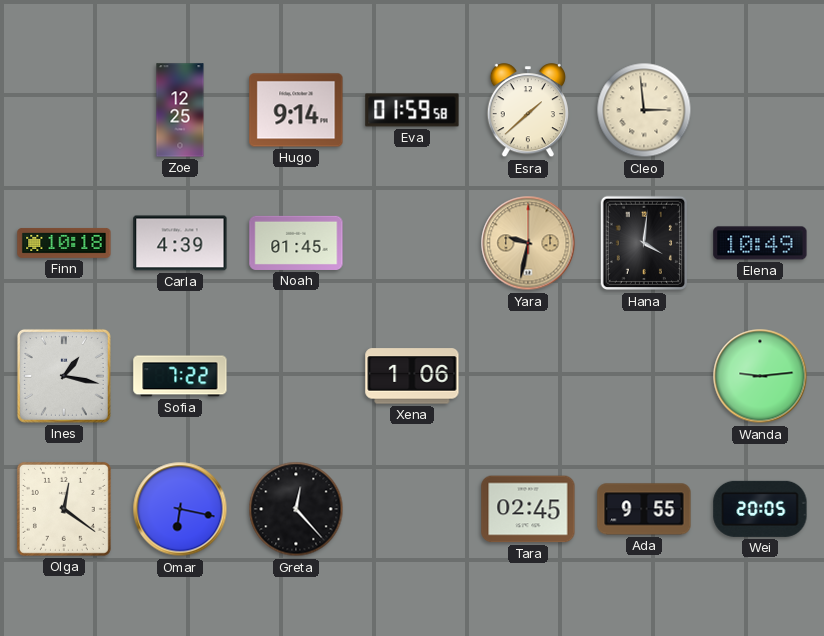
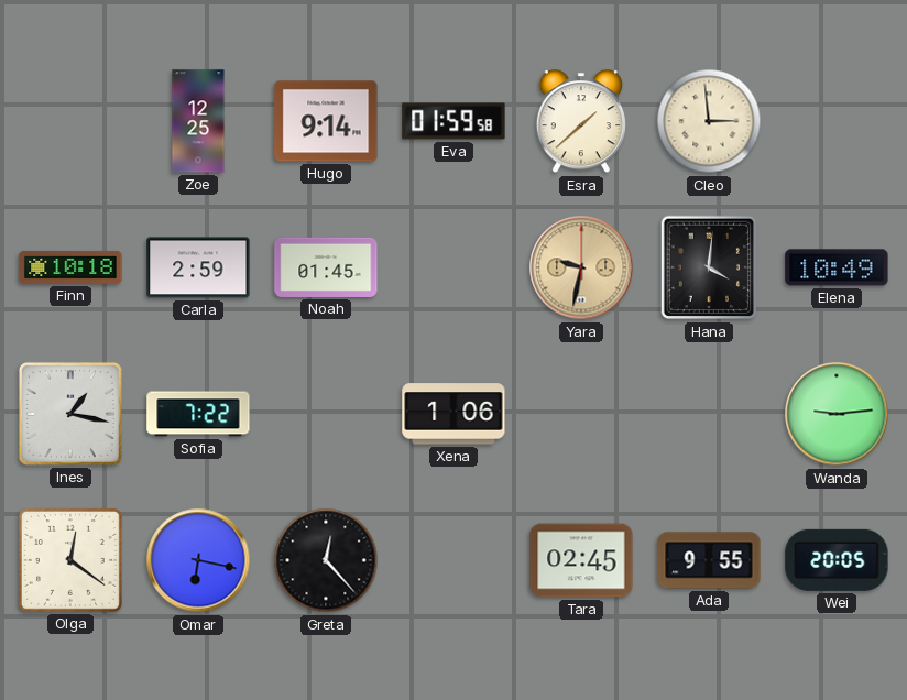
Carla: 4:39 -> 2:59 (198, 267)
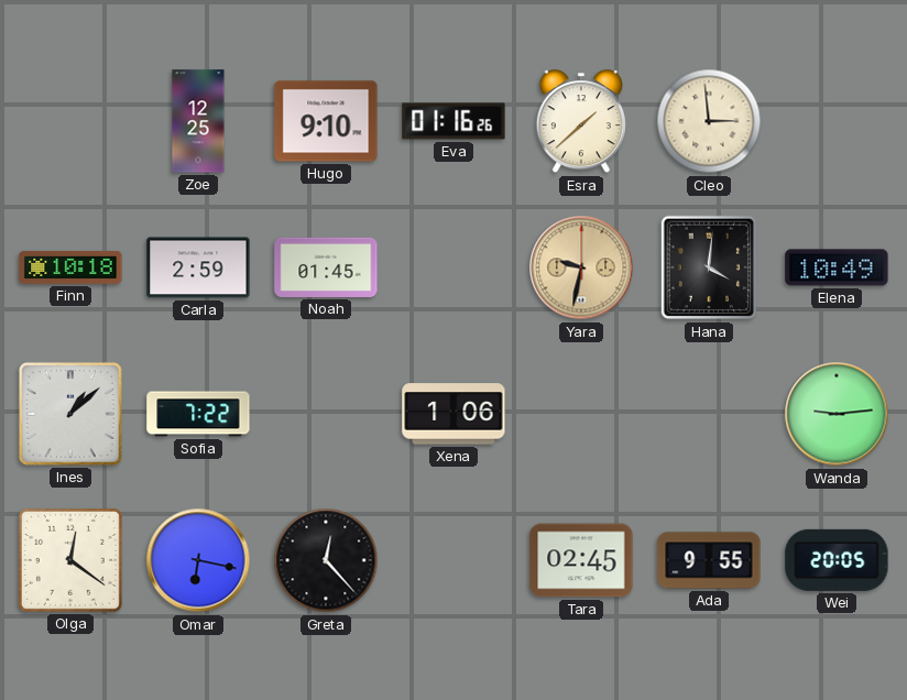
Hugo: 9:14 -> 9:10 (326, 121)
Eva: 01:59 -> 01:16 (453, 121)
Ines: 1:17 -> 1:08 (70, 414)
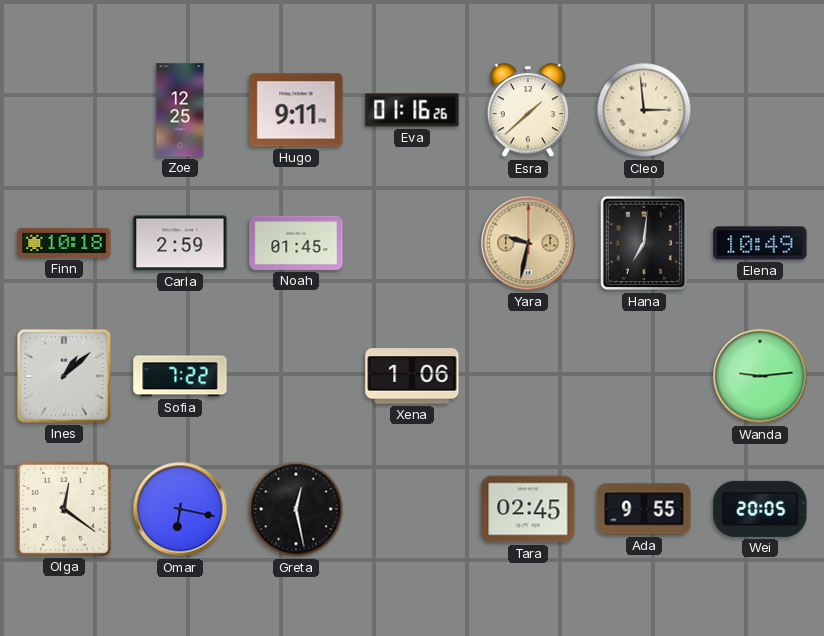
Hugo: 9:10 -> 9:11 (296, 110)
Hana: 4:01 -> 7:01 (643, 243)
Greta: 12:23 -> 12:28 (296, 509)
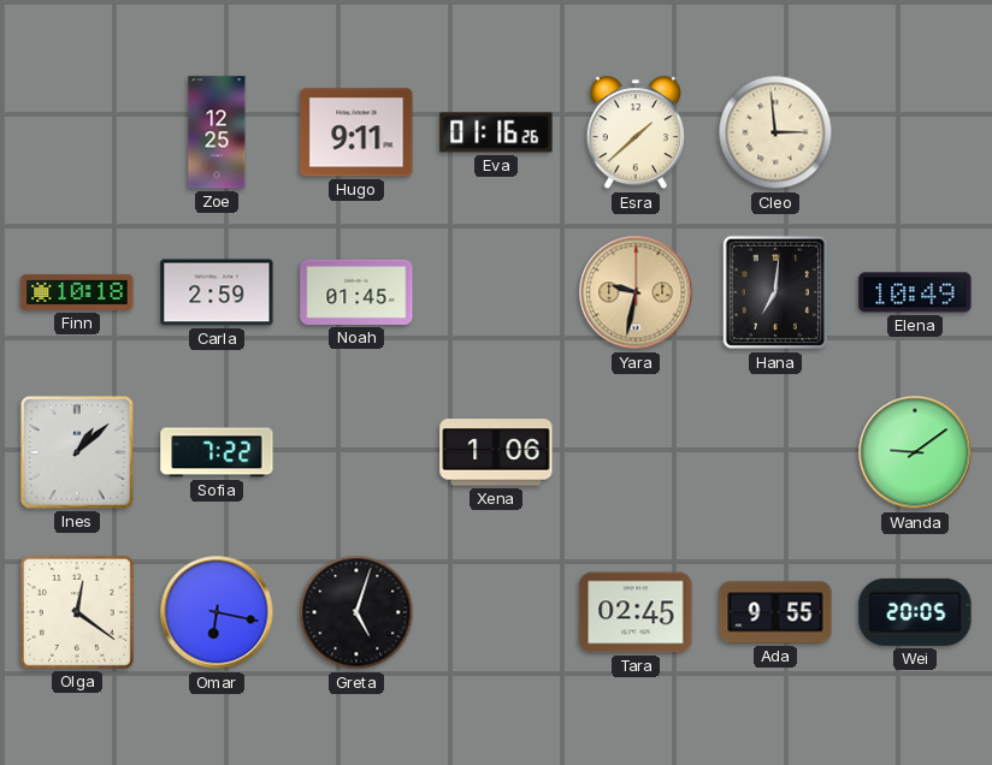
Wanda: 9:14 -> 9:09 (915, 452)
Greta: 12:28 -> 5:03 (356, 612)
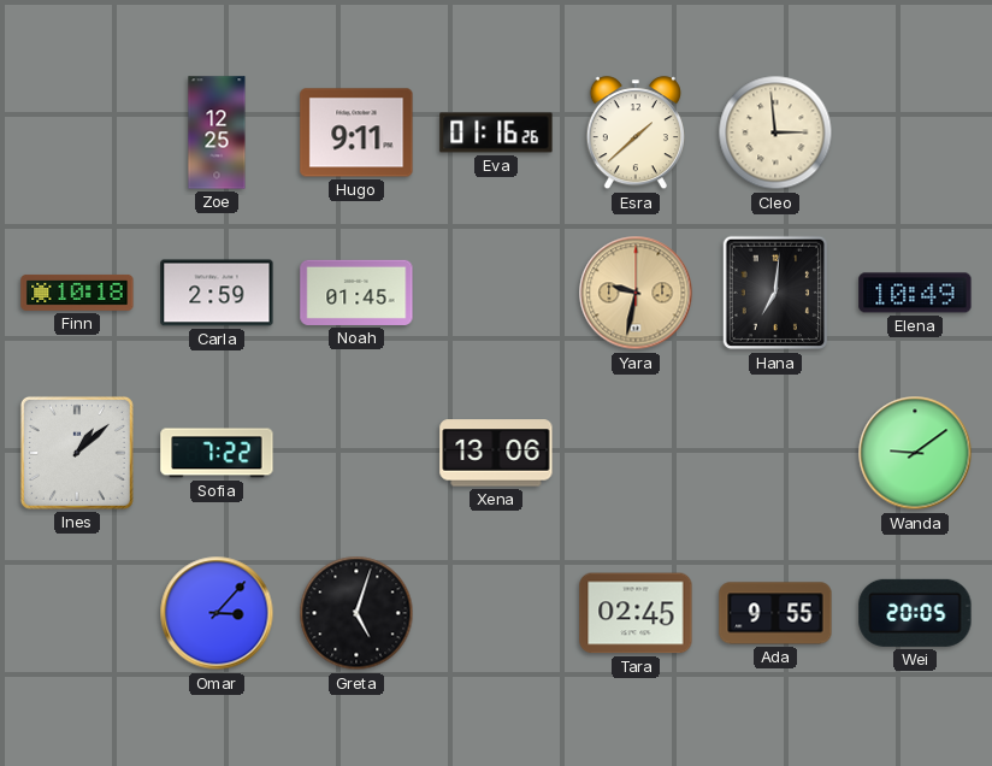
Xena: 1:06 -> 13:06 (496, 453)
Olga: 12:21 -> none (77, 612)
Omar: 6:17 -> 3:07 (217, 613)
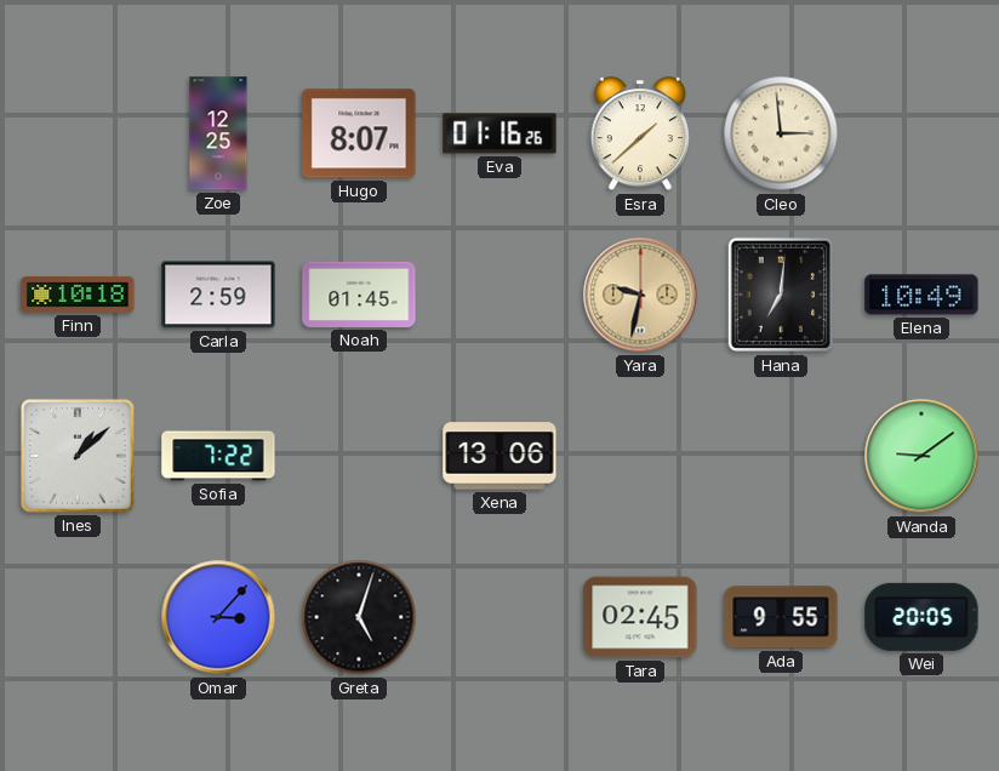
Hugo: 9:11 -> 8:07 (359, 133)
